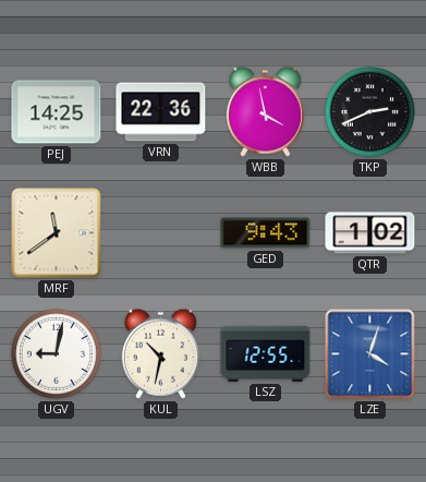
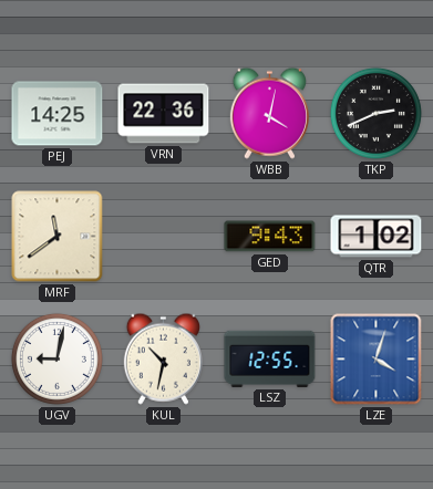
WBB: 3:58 -> 4:02 (269, 113)
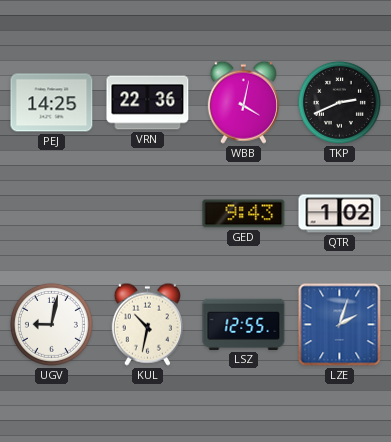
MRF: 11:39 -> none (58, 237)
LZE: 4:03 -> 2:03 (340, 325)
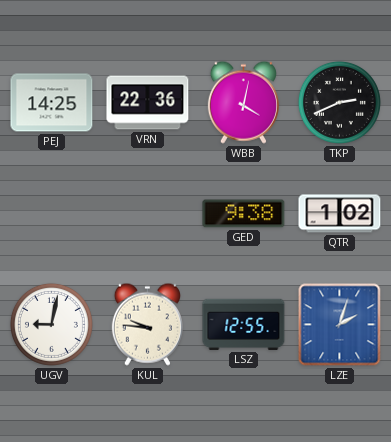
GED: 9:43 -> 9:38 (244, 214)
KUL: 10:32 -> 9:46 (147, 324)
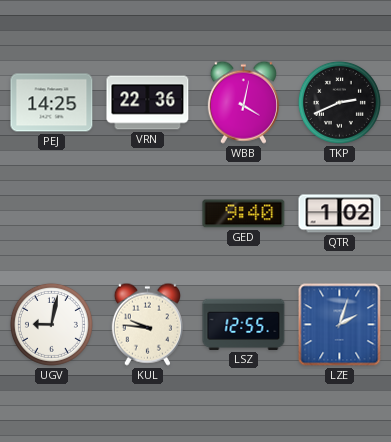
GED: 9:38 -> 9:40 (244, 214)
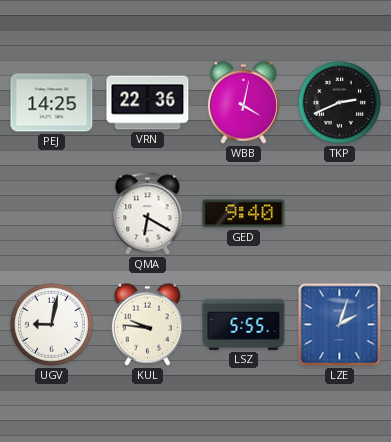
QMA: none -> 6:20 (148, 214)
QTR: 1:02 -> none (340, 214)
LSZ: 12:55 -> 5:55 (244, 324)
